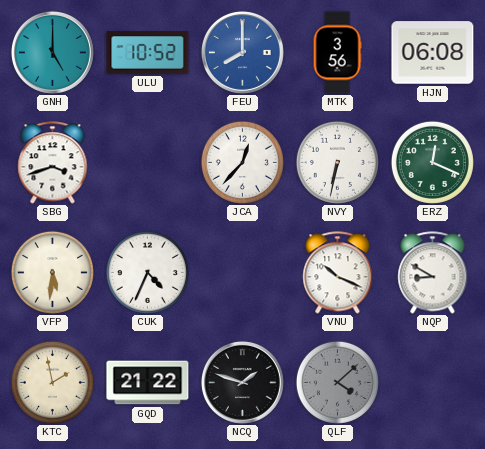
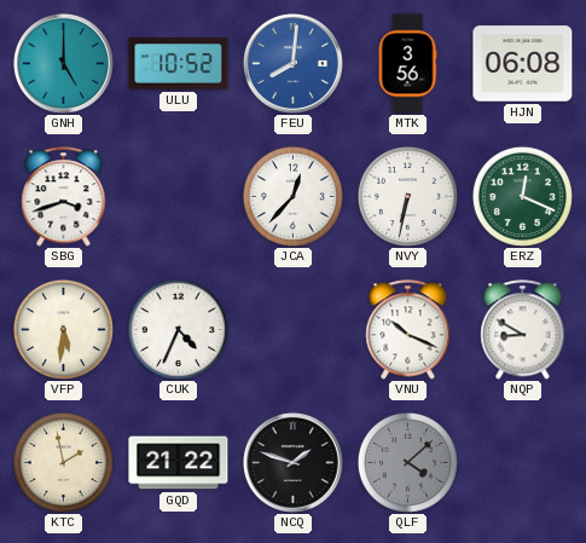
FEU: 8:00 -> 8:01 (292, 63)
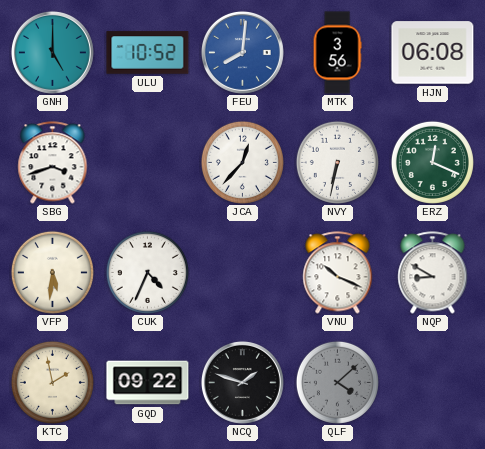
GQD: 21:22 -> 09:22 (148, 383)
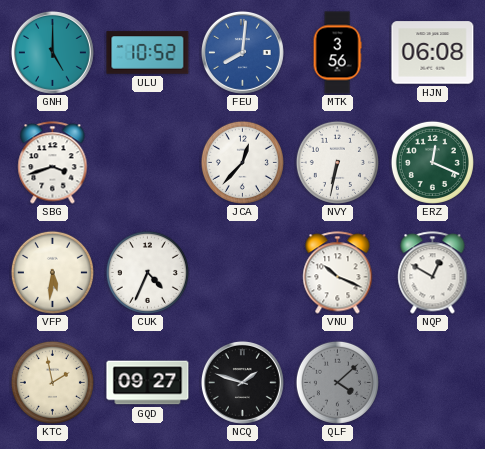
NQP: 8:50 -> 12:50 (433, 273)
GQD: 09:22 -> 09:27 (148, 383)
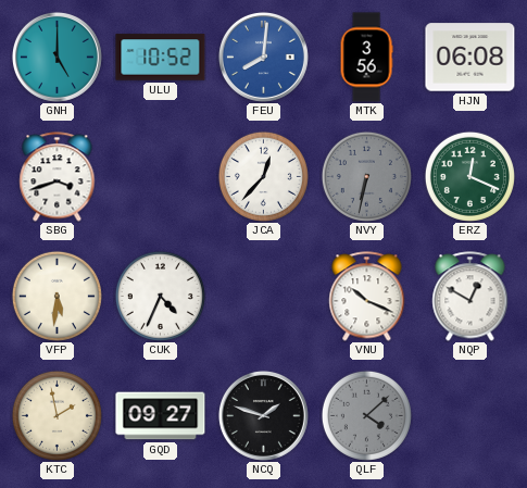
NVY dial: white -> grey (366, 176)
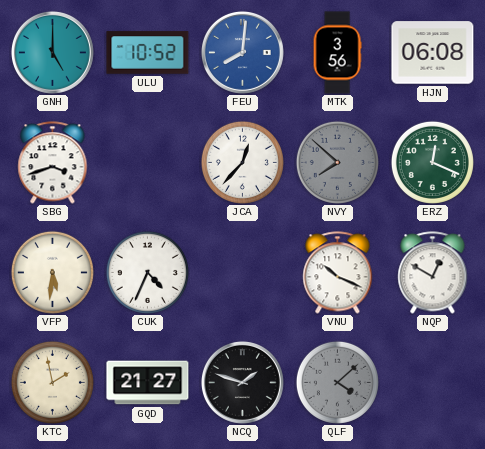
NVY: 6:32 -> 7:52 (337, 162)
GQD: 09:27 -> 21:27 (148, 383)
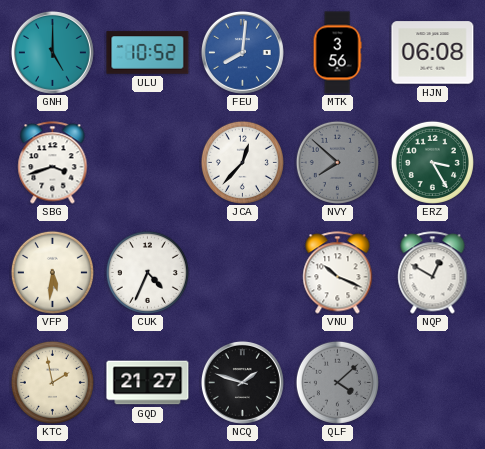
ERZ: 12:19 -> 3:25 (432, 162)
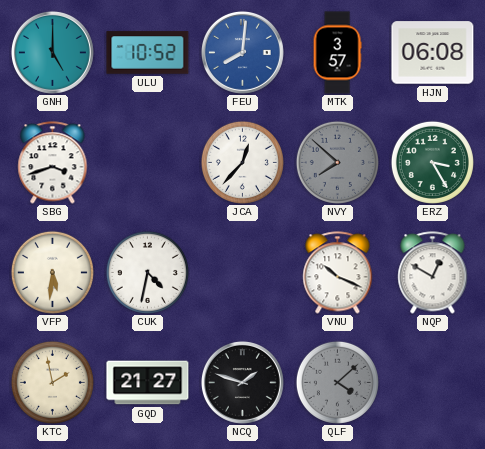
MTK: 3:56 -> 3:57 (337, 53)
CUK: 4:34 -> 4:32 (147, 272)
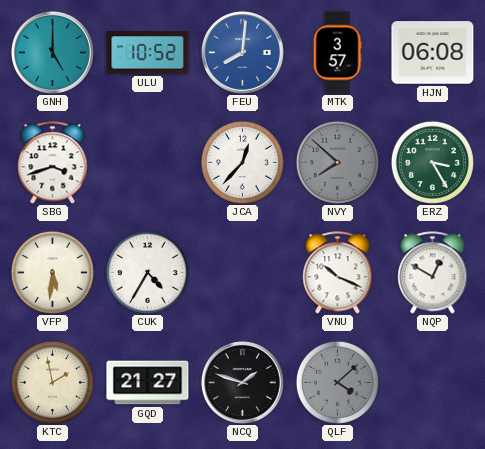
CUK: 4:32 -> 4:35 (147, 272)
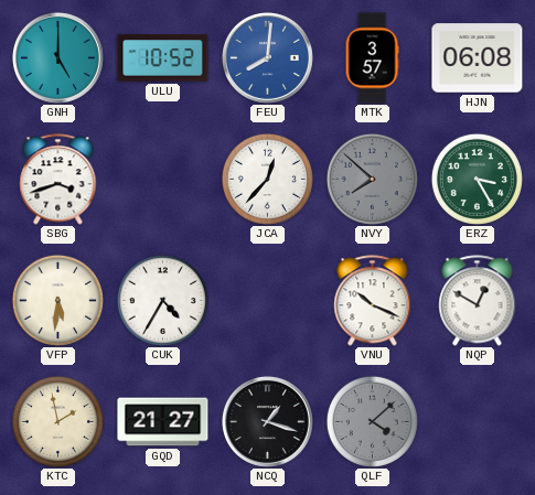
NCQ: 1:48 -> 1:18 (267, 421)
